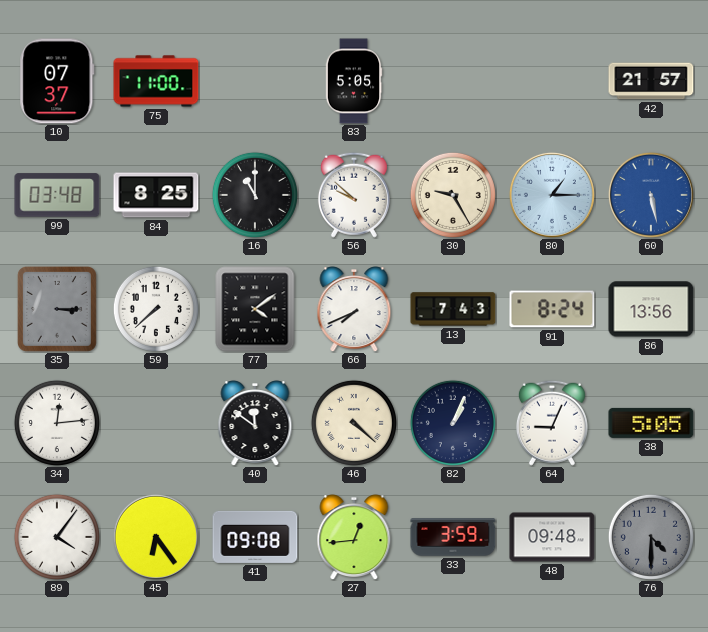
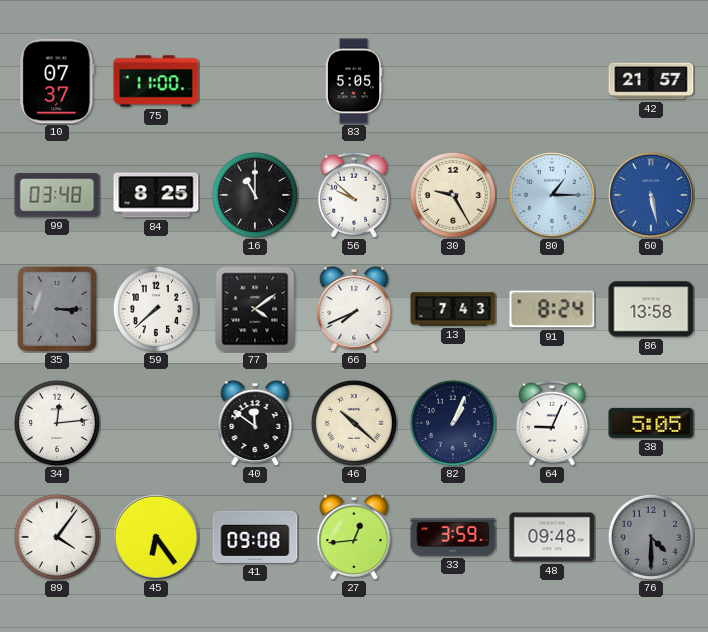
86: 13:56 -> 13:58 (651, 309)
46: 4:22 -> 10:22 (354, 423)
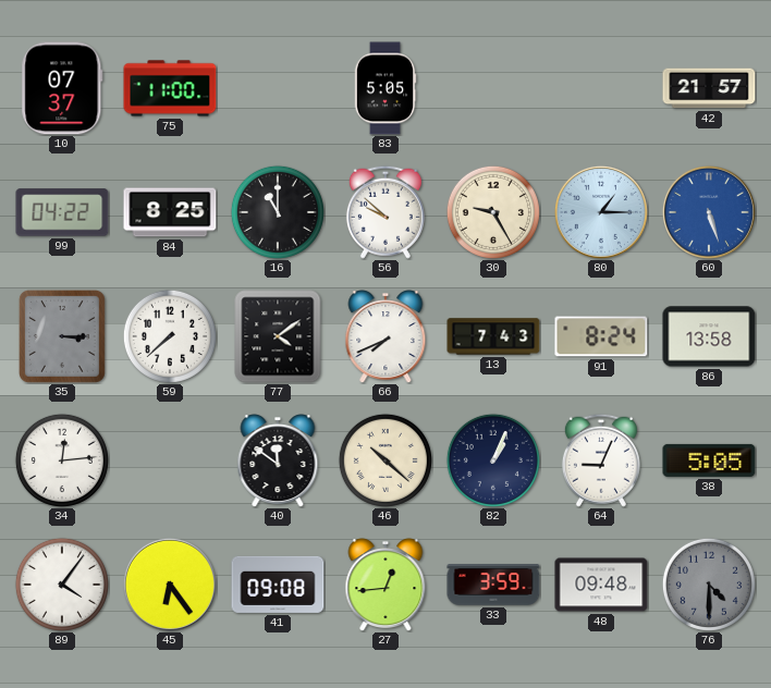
99: 03:48 -> 04:22 (62, 212)
60: 5:28 -> 5:27 (709, 212)
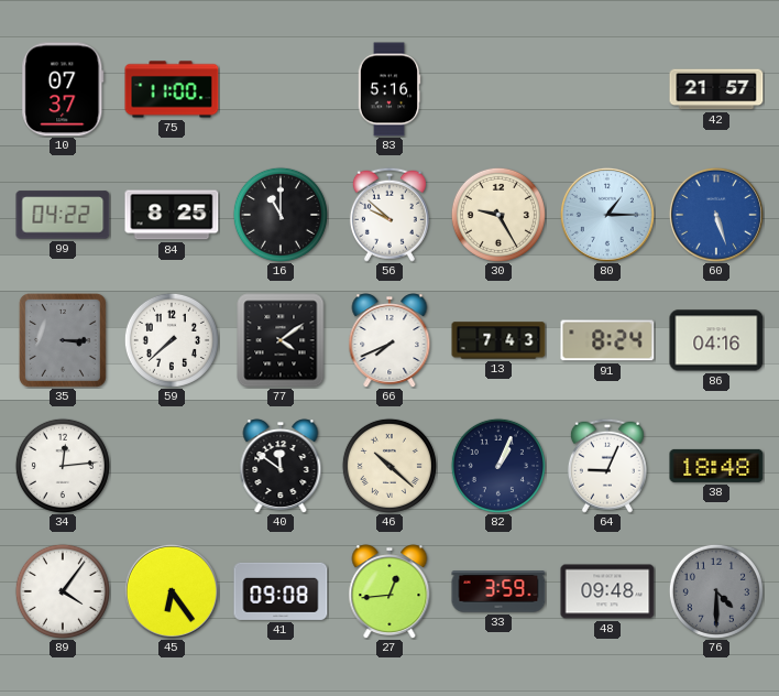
83: 5:05 -> 5:16 (390, 89)
86: 13:58 -> 04:16 (716, 340)
38: 5:05 -> 18:48 (716, 466)
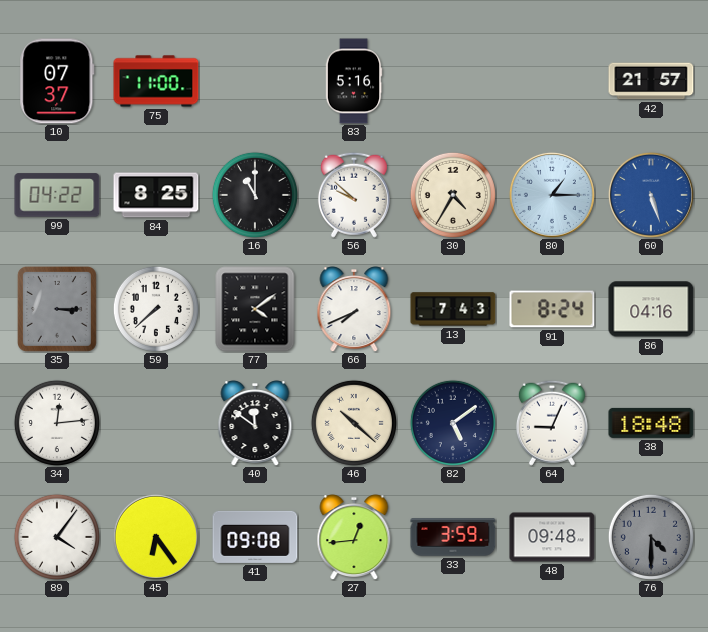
30: 9:25 -> 4:35 (453, 195)
82: 1:04 -> 5:09 (453, 423)
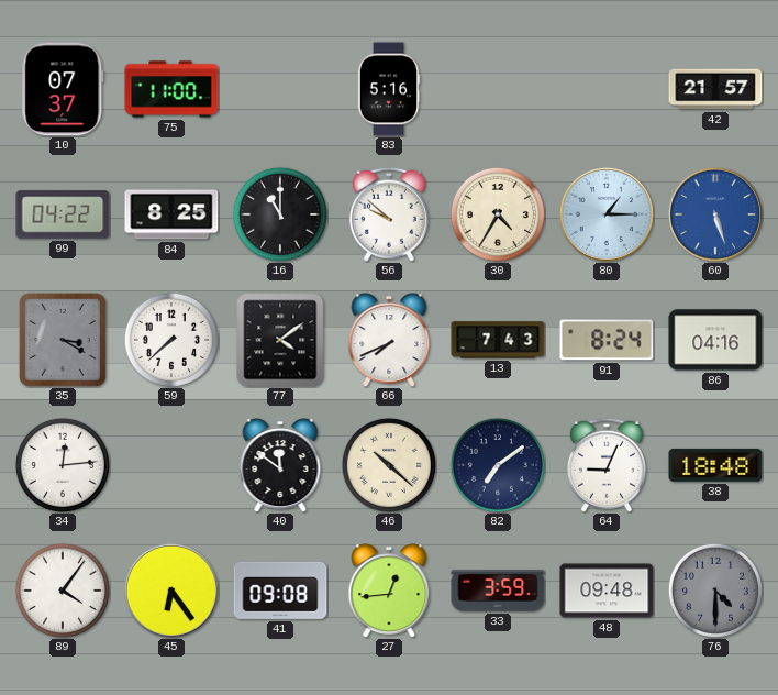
35: 3:15 -> 3:20 (63, 340)
82: 5:09 -> 7:09 (498, 465)
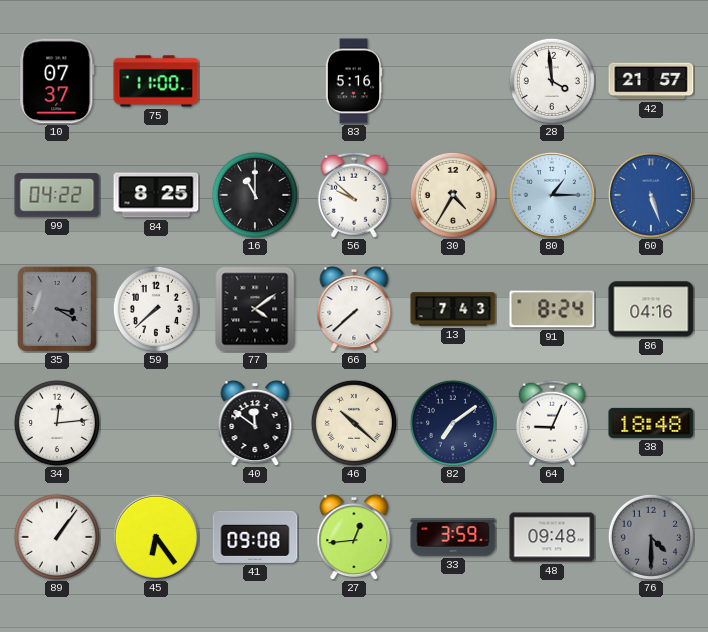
28: none -> 3:59 (552, 81)
66: 7:41 -> 7:38 (354, 309)
89: 4:06 -> 1:06 (57, 537)
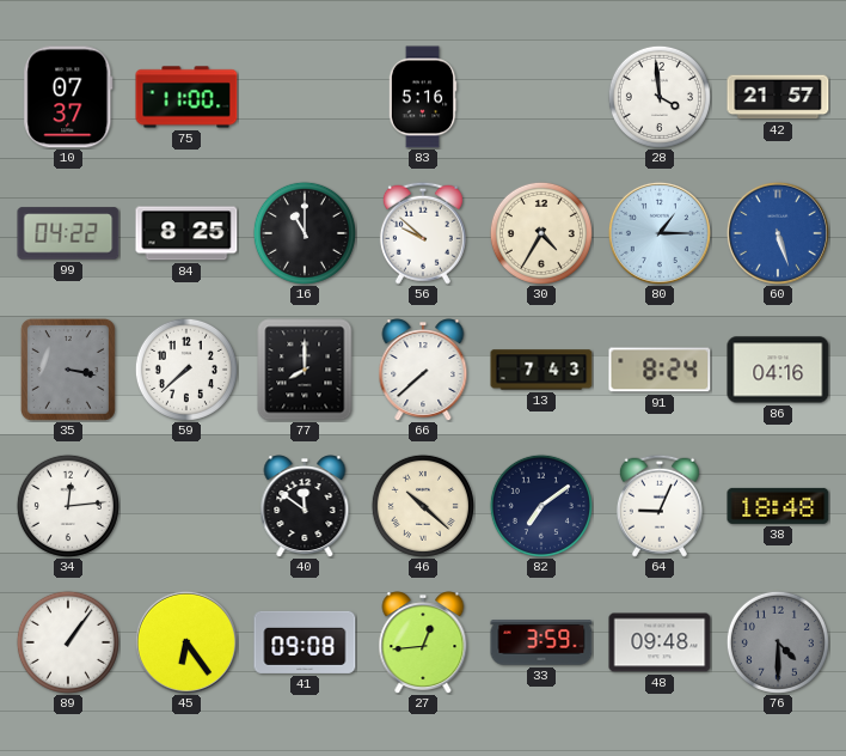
35: 3:20 -> 3:17 (68, 370)
77: 4:09 -> 8:00 (305, 370)
